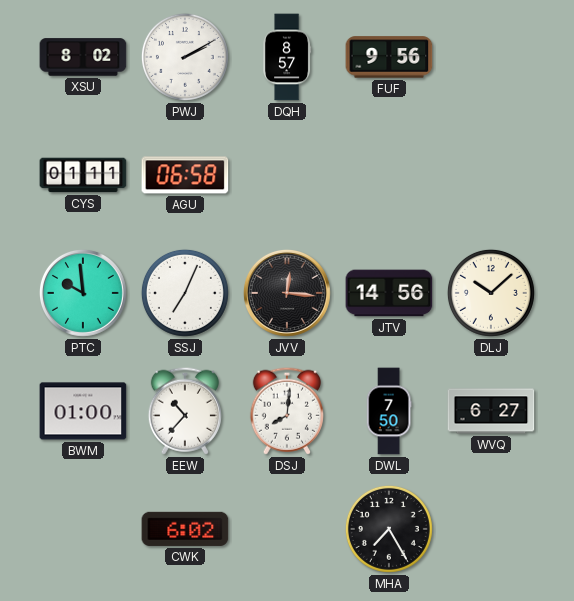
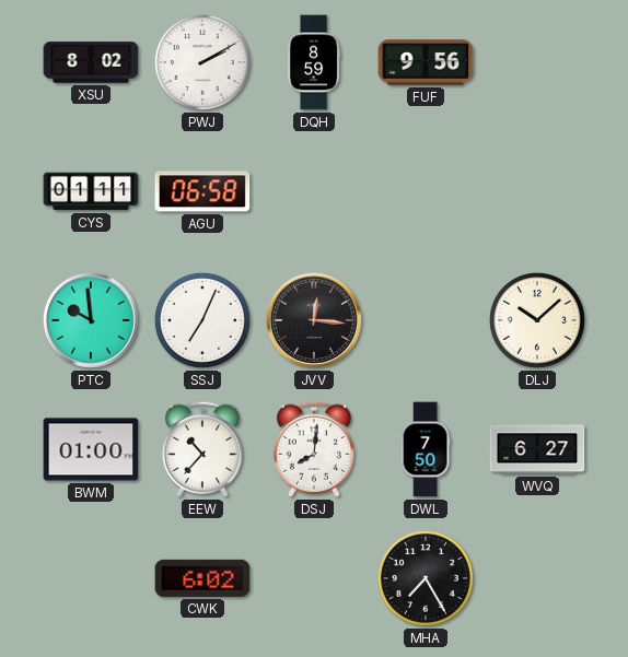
DQH: 8:57 -> 8:59 (314, 62)
JTV: 14:56 -> none (389, 293)
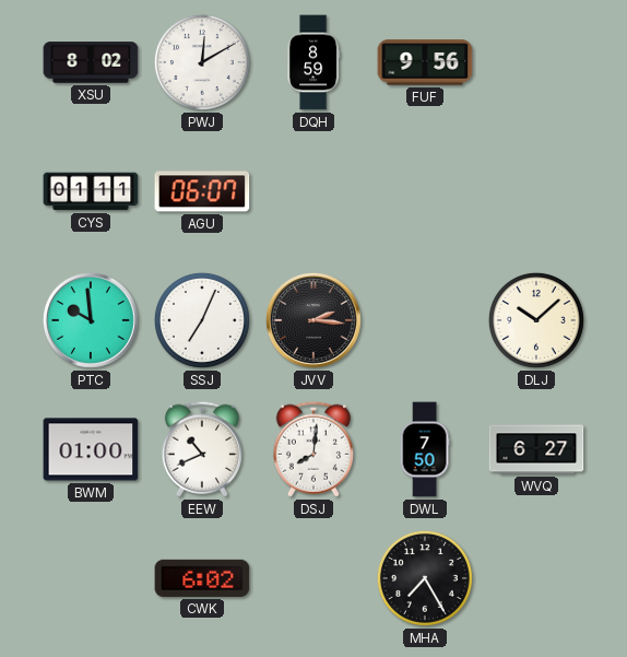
PWJ: 2:10 -> 12:10 (202, 62)
AGU: 06:58 -> 06:07 (202, 191)
JVV: 12:16 -> 2:16 (313, 320)
EEW: 10:37 -> 10:41 (202, 449)
